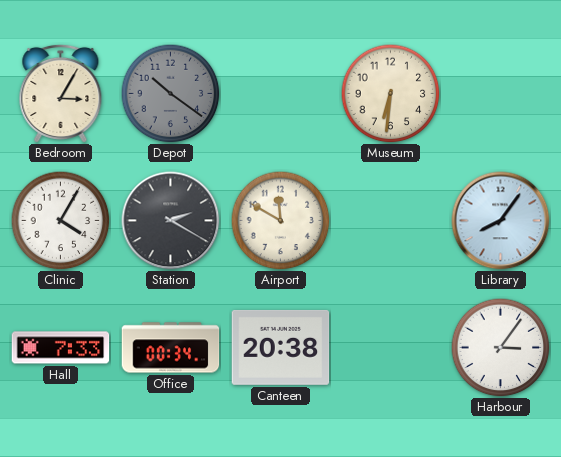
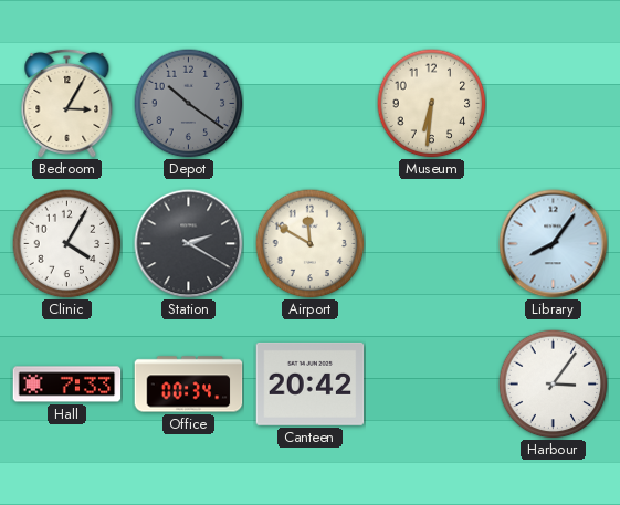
Canteen: 20:38 -> 20:42 (311, 383)
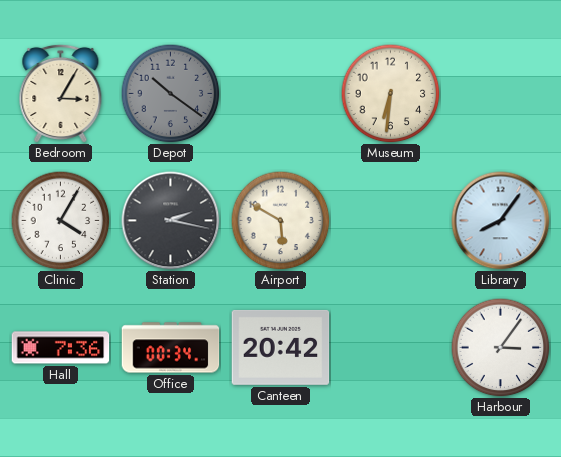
Station: 2:20 -> 2:17 (171, 221)
Airport: 11:50 -> 5:50 (281, 221)
Hall: 7:33 -> 7:36 (61, 348)
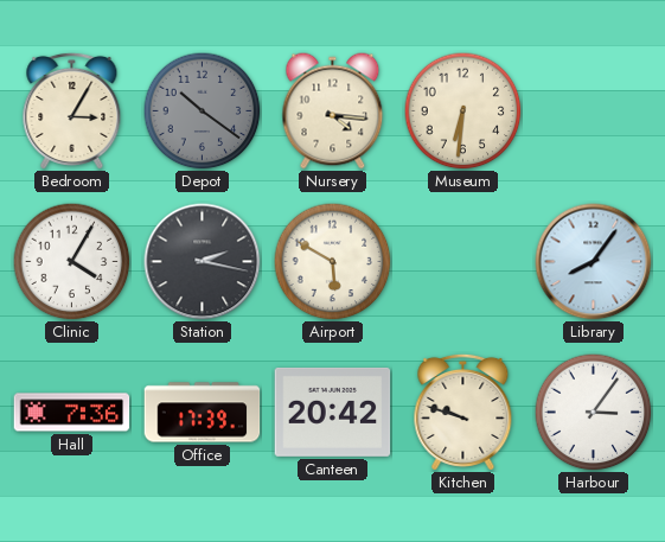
Nursery: none -> 4:16 (333, 111)
Office: 00:34 -> 17:39 (203, 413)
Kitchen: none -> 9:48 (463, 412)
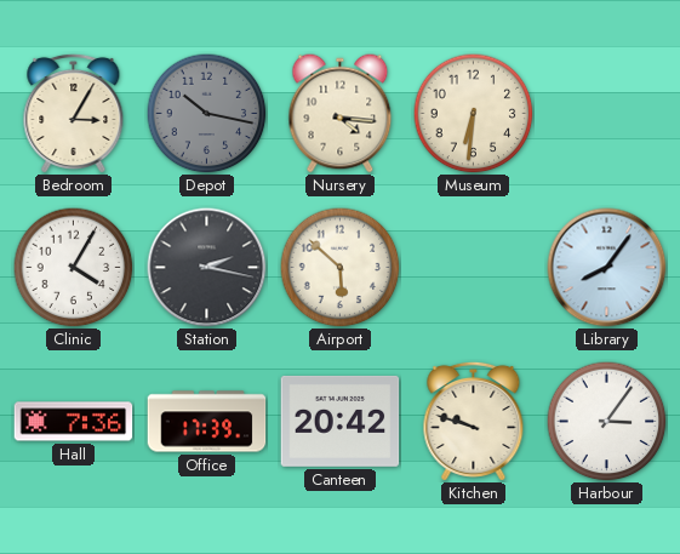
Depot: 10:21 -> 10:17 (207, 114)
Airport: 5:50 -> 5:52 (341, 268)
